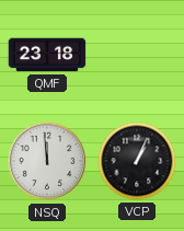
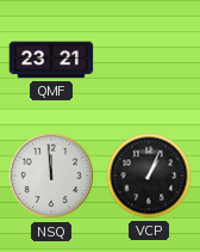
QMF: 23:18 -> 23:21 (51, 60)
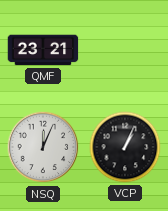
NSQ: 11:59 -> 12:04 (43, 147)
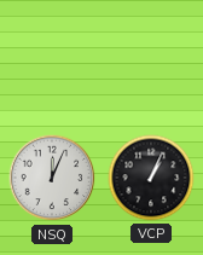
QMF: 23:21 -> none (43, 50)
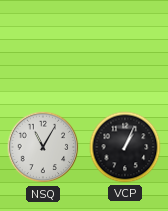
NSQ: 12:04 -> 11:05 (43, 147)
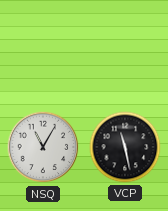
VCP: 1:04 -> 11:28 (125, 147)
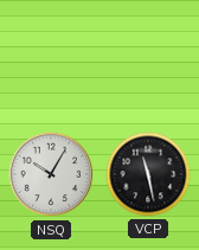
NSQ: 11:05 -> 10:05 (51, 174)
